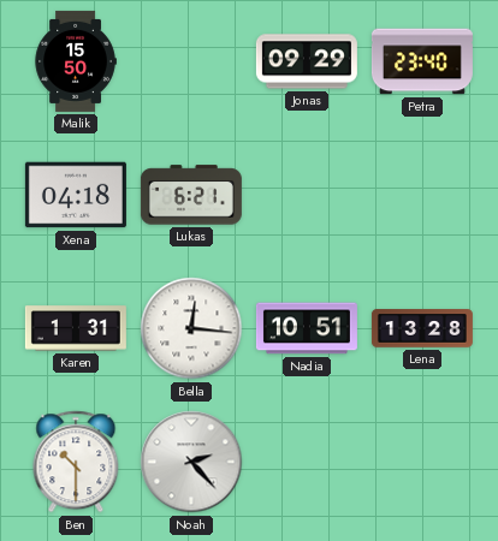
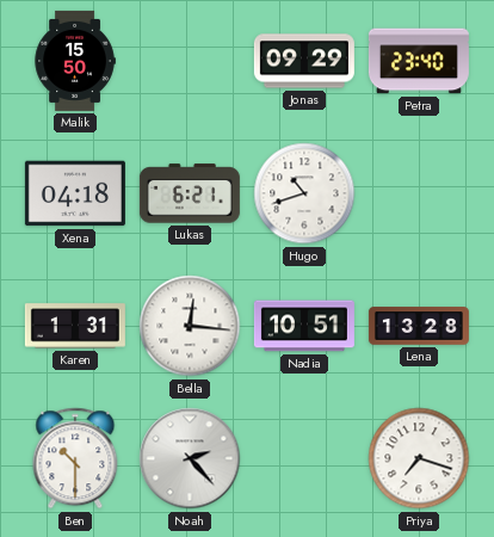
Hugo: none -> 10:42 (304, 193)
Priya: none -> 7:18 (419, 458)
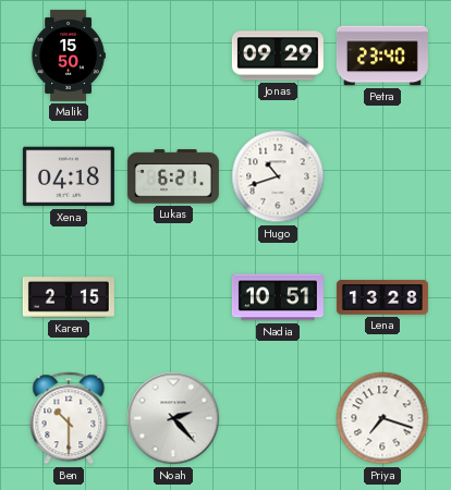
Karen: 1:31 -> 2:15 (69, 297)
Bella: 12:16 -> none (190, 326)
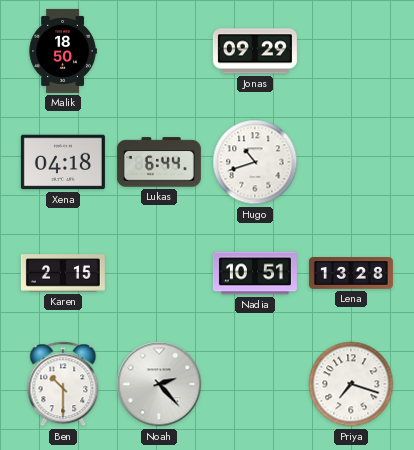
Malik: 15:50 -> 18:50 (63, 51)
Petra: 23:40 -> none (382, 56)
Lukas: 6:21 -> 6:44 (159, 162)
